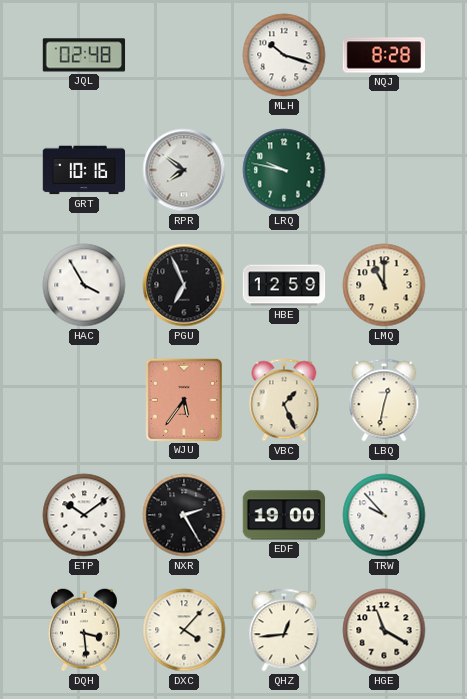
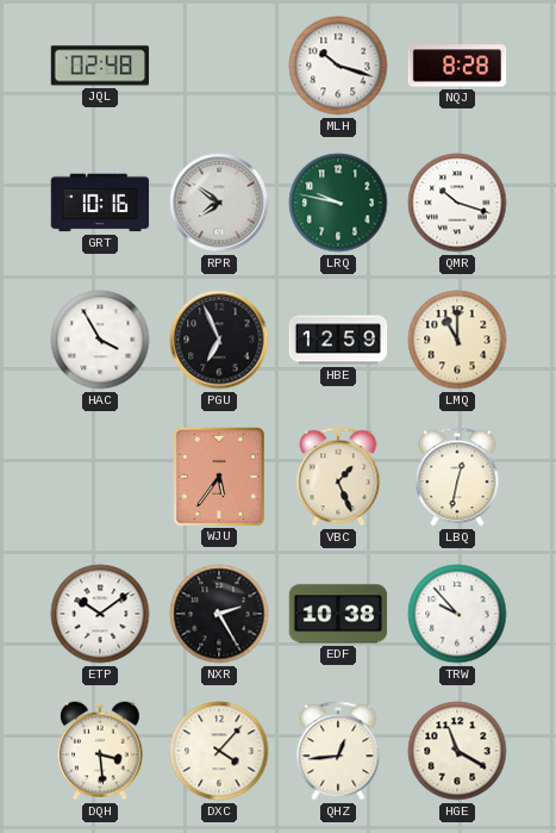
QMR: none -> 10:18 (457, 203)
EDF: 19:00 -> 10:38 (338, 614)
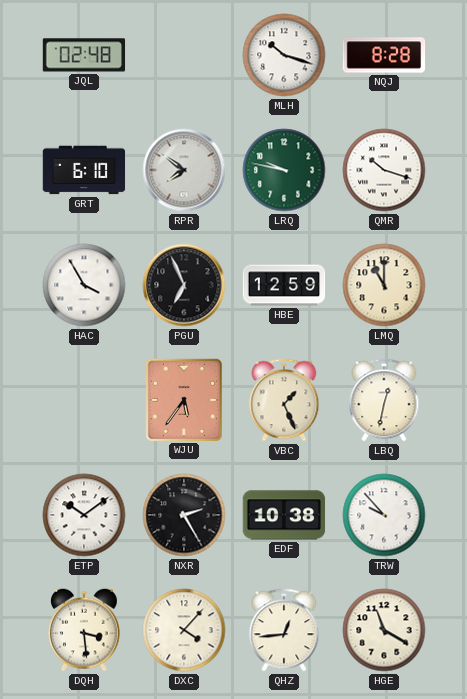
GRT: 10:16 -> 6:10 (84, 170)
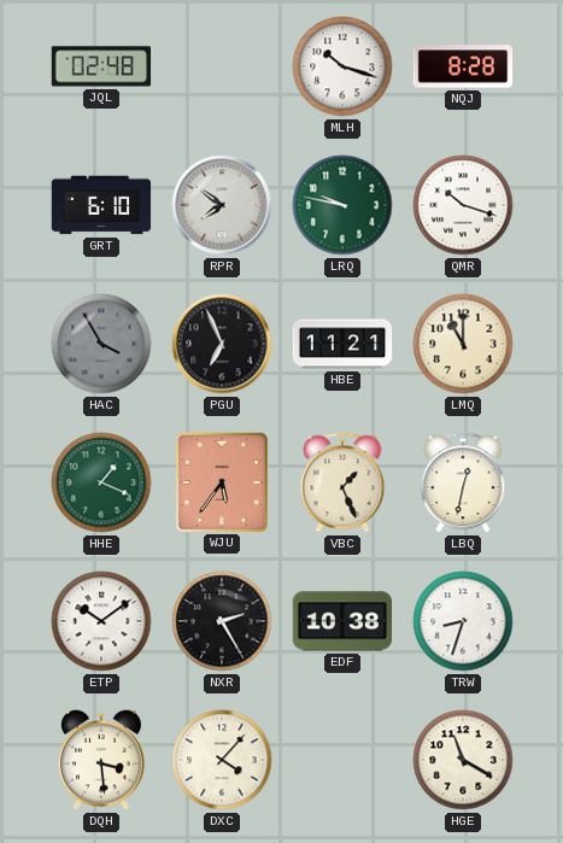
HAC dial: white -> grey (101, 344)
HBE: 12:59 -> 11:21 (342, 344)
HHE: none -> 1:19 (101, 482)
TRW: 9:53 -> 8:33 (463, 621)
QHZ: 12:44 -> none (284, 630)
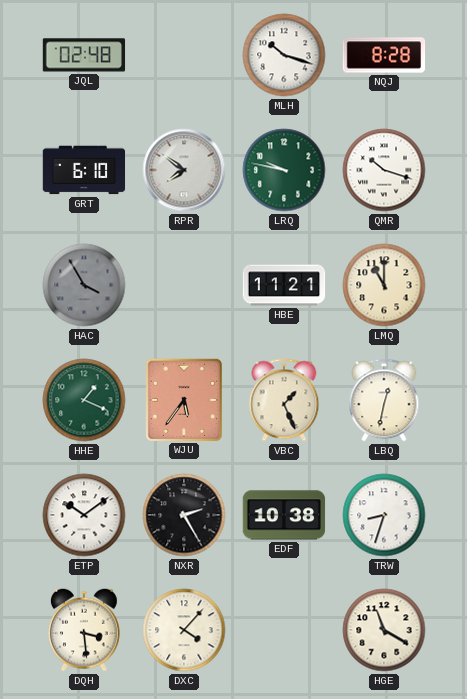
PGU: 6:56 -> none (222, 344)
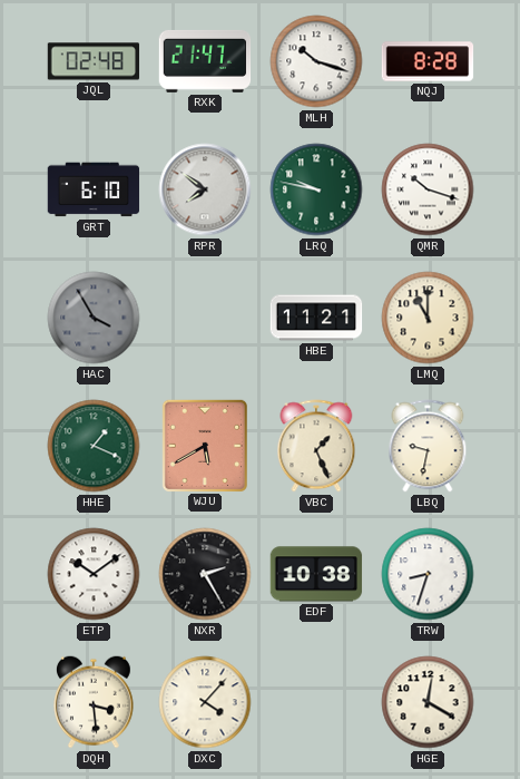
RXK: none -> 21:47 (205, 61)
WJU: 5:36 -> 5:40 (204, 445)
LBQ: 12:32 -> 9:32 (428, 446)
HGE: 11:20 -> 12:20 (428, 702)
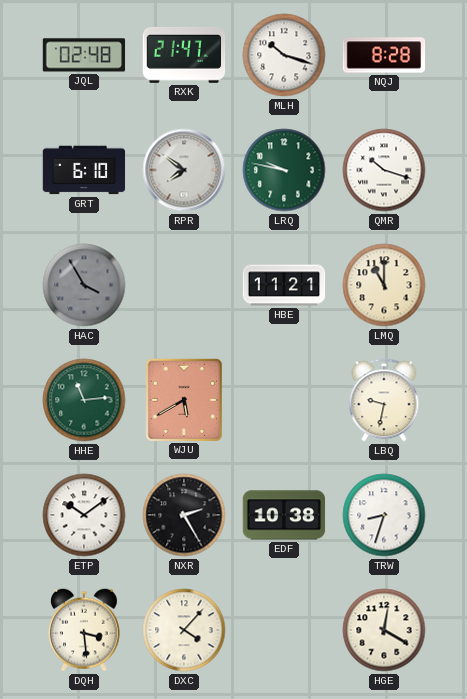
HHE: 1:19 -> 11:14 (84, 400)
VBC: 1:26 -> none (316, 446)
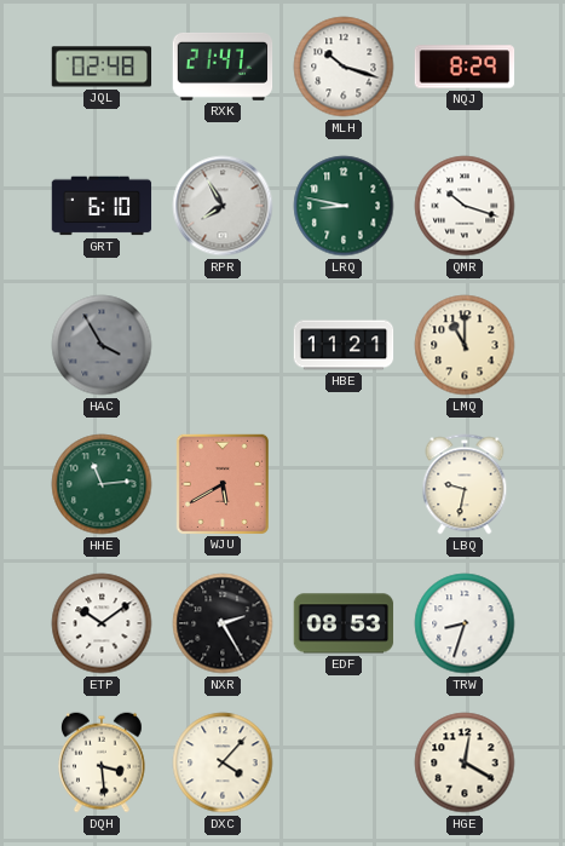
NQJ: 8:28 -> 8:29 (465, 67)
RPR: 7:51 -> 7:55 (223, 206)
LRQ: 9:47 -> 8:47 (344, 206)
EDF: 10:38 -> 08:53 (344, 623)
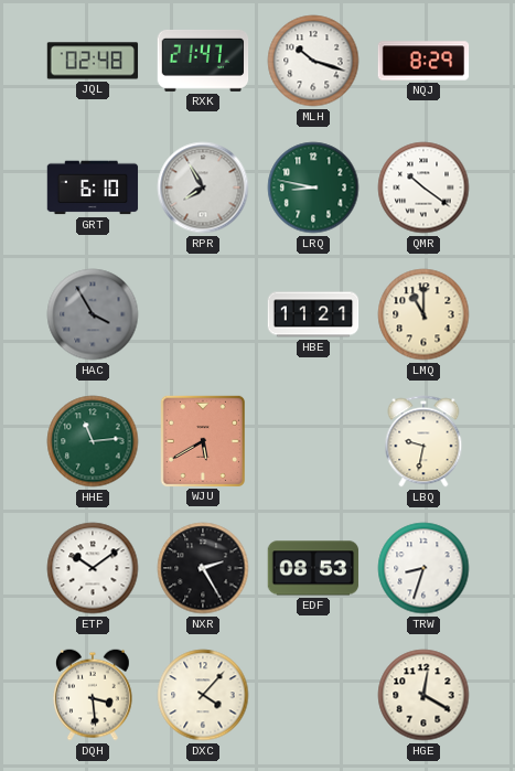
QMR: 10:18 -> 10:21 (423, 188)
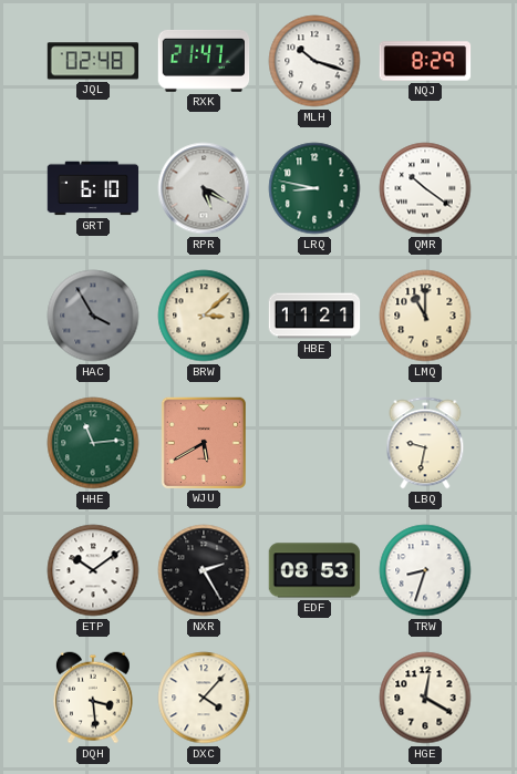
RPR: 7:55 -> 5:20 (204, 188)
BRW: none -> 3:08 (204, 316)
